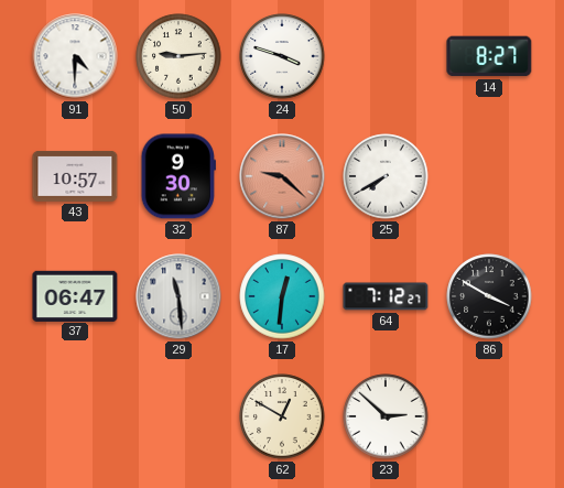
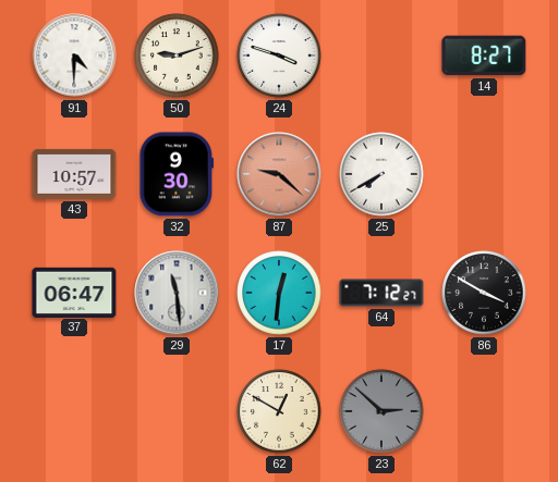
50: 9:14 -> 9:12 (177, 55)
23 dial: white -> grey (381, 411)
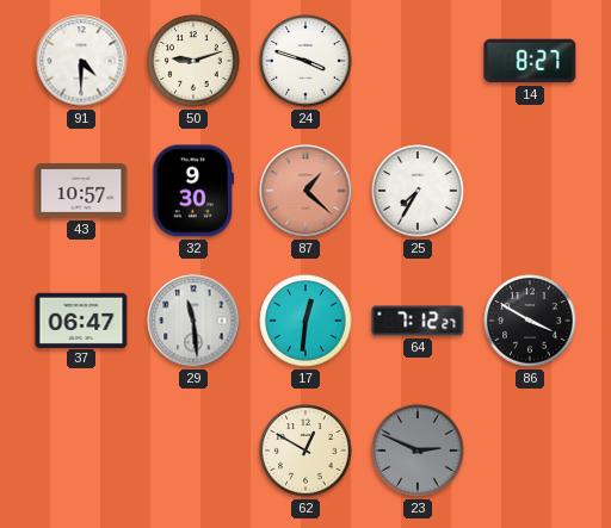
87: 9:22 -> 1:22 (305, 191)
25: 7:40 -> 7:35 (418, 191)
23: 2:52 -> 2:49 (418, 451)
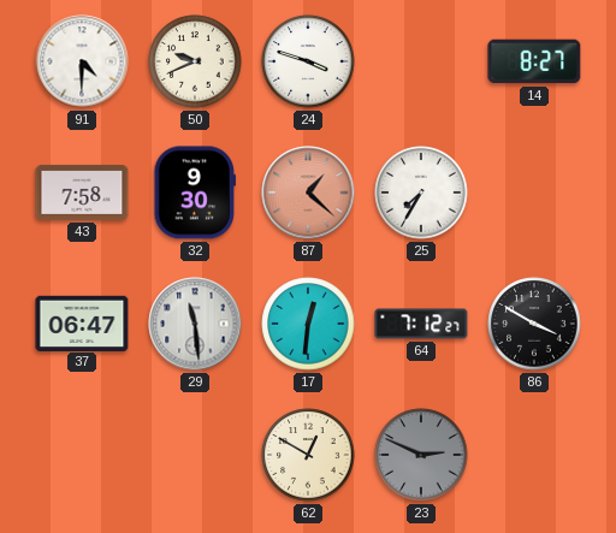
50: 9:12 -> 9:41 (195, 61)
43: 10:57 -> 7:58 (82, 193)
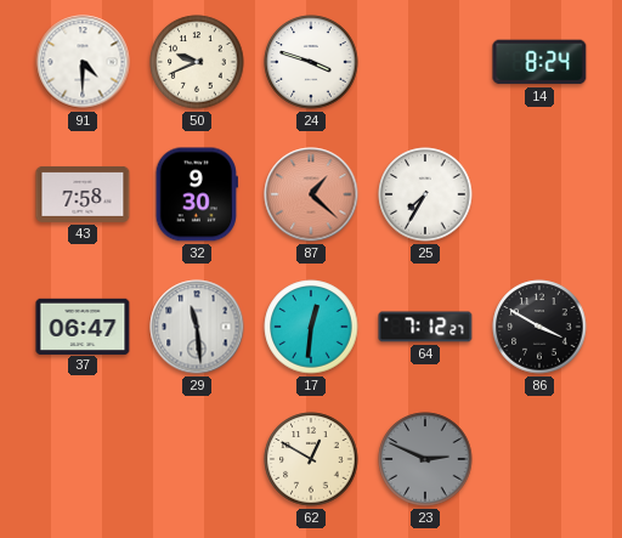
14: 8:27 -> 8:24 (539, 62)
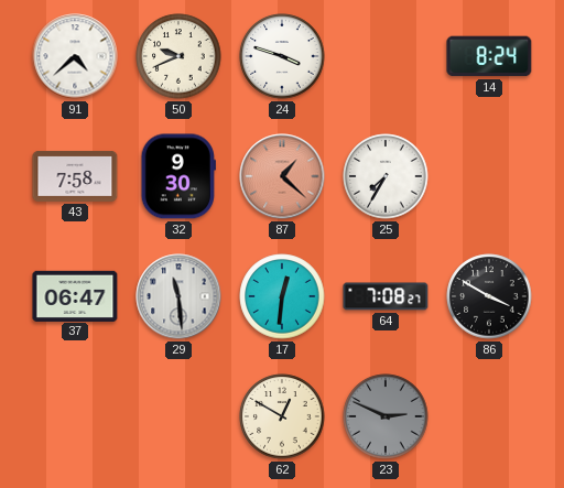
91: 4:30 -> 4:38 (75, 56)
64: 7:12 -> 7:08 (386, 296)
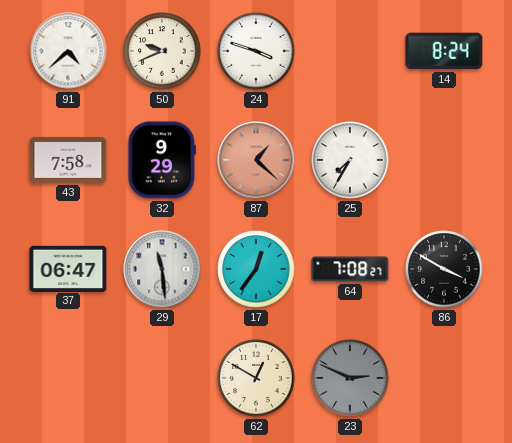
32: 9:30 -> 9:29 (162, 160)
17: 12:31 -> 12:36 (256, 269)
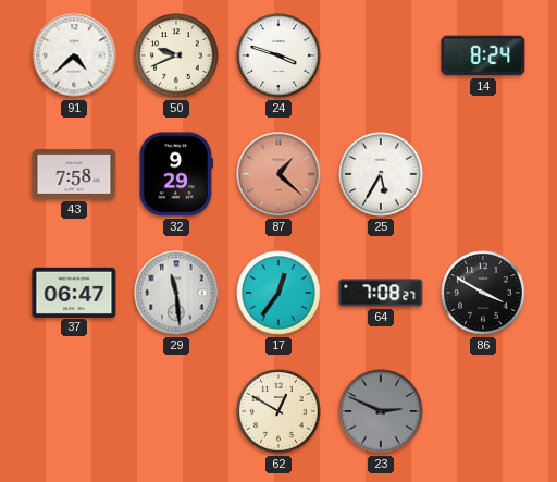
25: 7:35 -> 5:35 (381, 174)
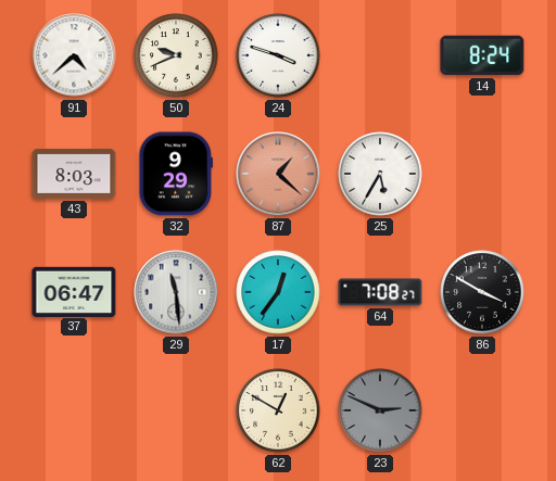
43: 7:58 -> 8:03 (74, 174)
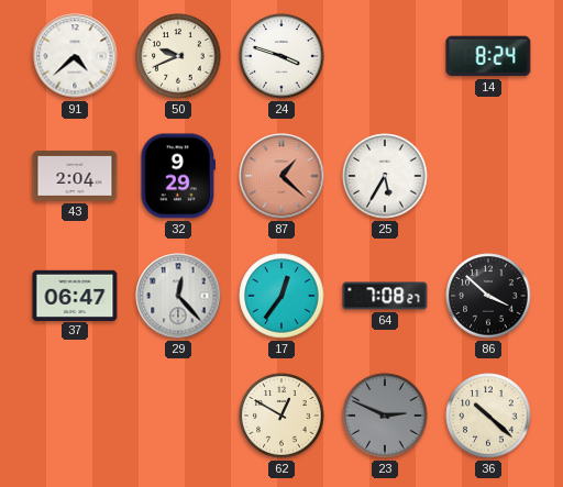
43: 8:03 -> 2:04 (75, 176)
29: 11:29 -> 12:23 (178, 296)
86: 3:50 -> 3:52 (488, 296)
36: none -> 10:22 (488, 416)
